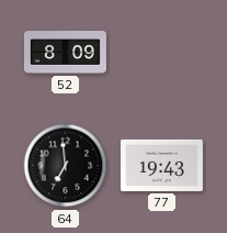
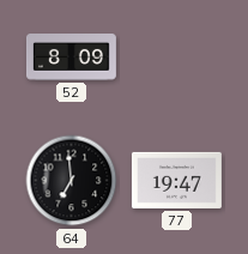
77: 19:43 -> 19:47 (176, 180)
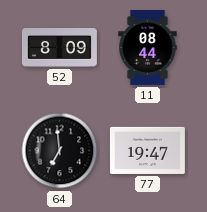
11: none -> 08:44 (148, 47)
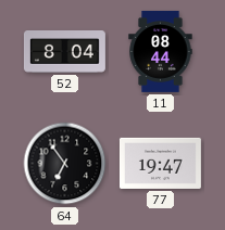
52: 8:09 -> 8:04 (64, 52)
64: 6:59 -> 6:54 (65, 164)
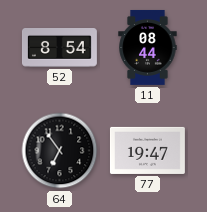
52: 8:04 -> 8:54 (59, 48)
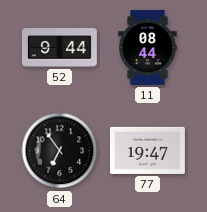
52: 8:54 -> 9:44 (59, 48)
